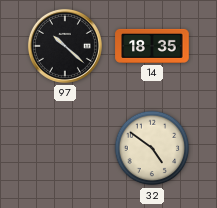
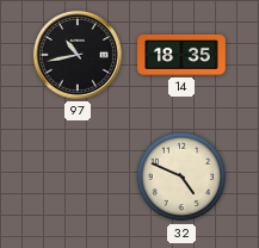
97: 10:22 -> 10:43 (78, 55)
32: 4:51 -> 4:49 (181, 176)
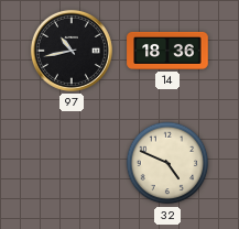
14: 18:35 -> 18:36 (167, 51)
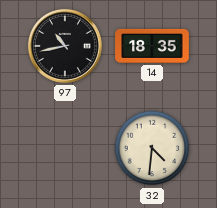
14: 18:36 -> 18:35 (152, 46)
32: 4:49 -> 4:31 (152, 148)
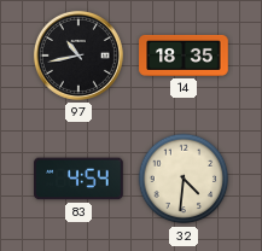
83: none -> 4:54 (78, 179)
